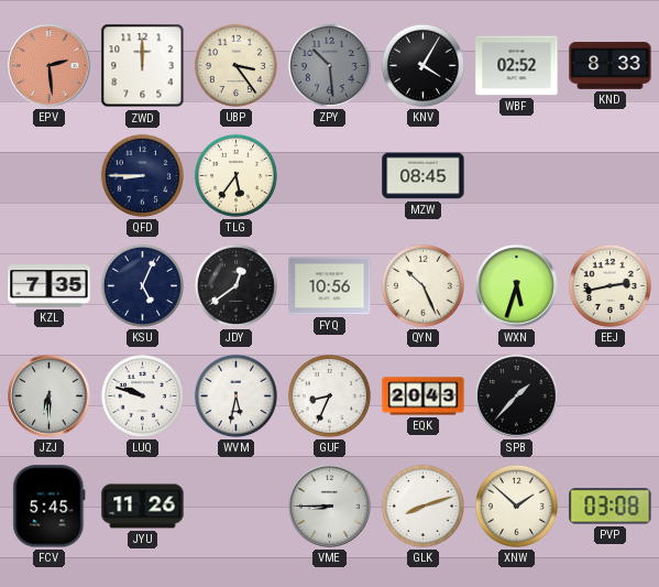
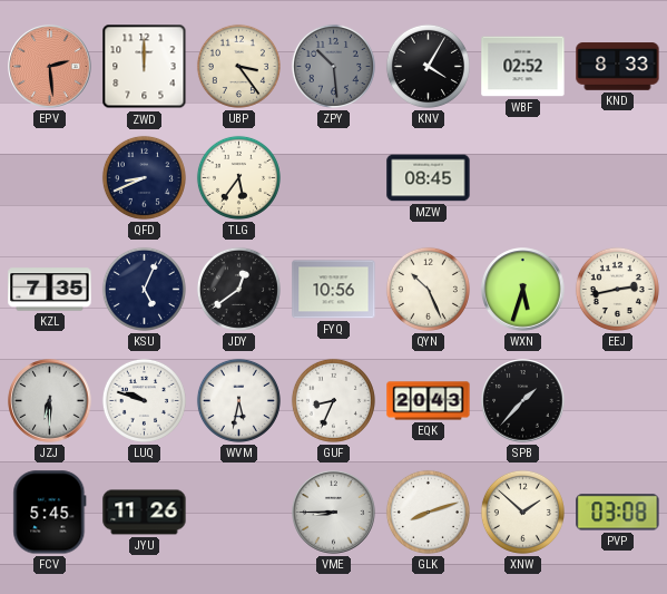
QFD: 8:45 -> 8:41 (144, 177)
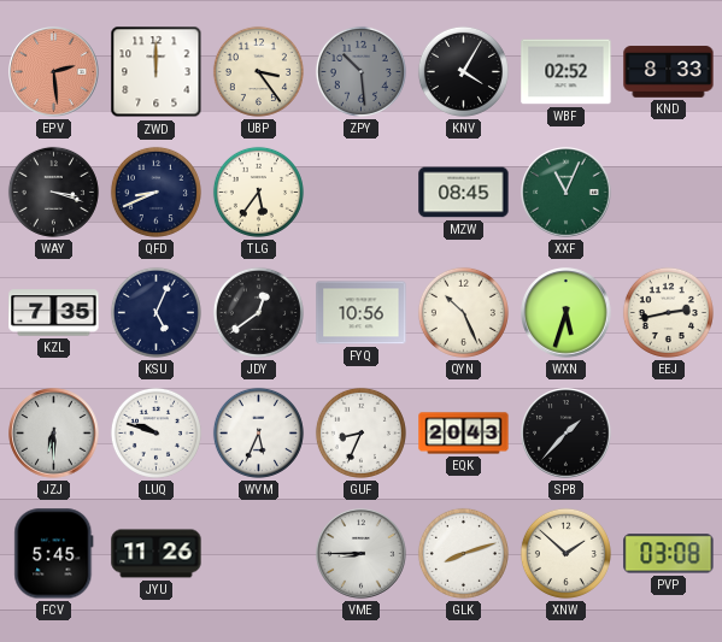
WAY: none -> 3:18 (53, 192)
XXF: none -> 11:04 (567, 193)
WVM: 5:32 -> 5:34 (258, 432)
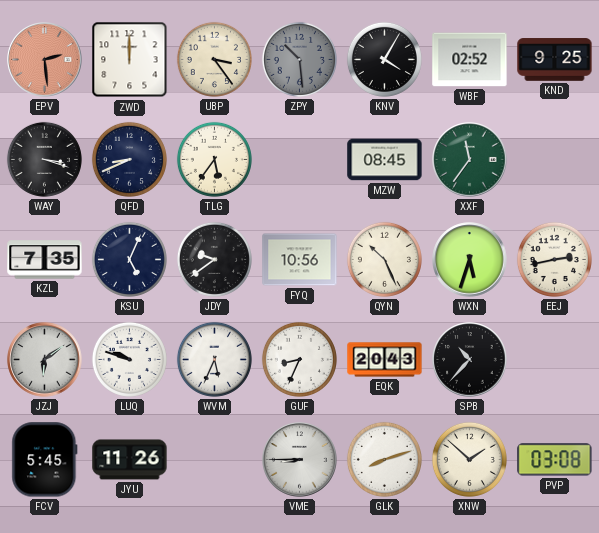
KND: 8:33 -> 9:25 (555, 60)
XXF: 11:04 -> 11:36 (470, 160)
JDY: 12:39 -> 9:39 (214, 259)
JZJ: 6:30 -> 6:09 (45, 360)
SPB: 1:37 -> 10:37 (470, 360)
